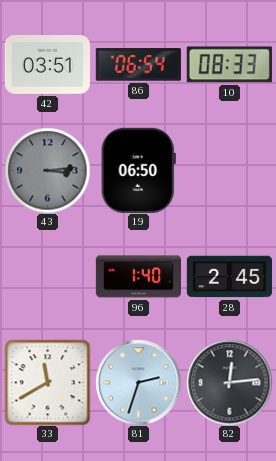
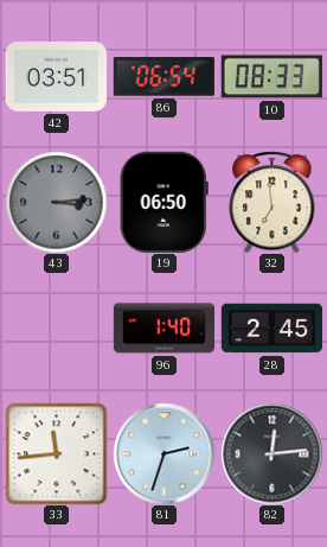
32: none -> 6:59 (272, 202)
33: 11:40 -> 11:44 (56, 453)
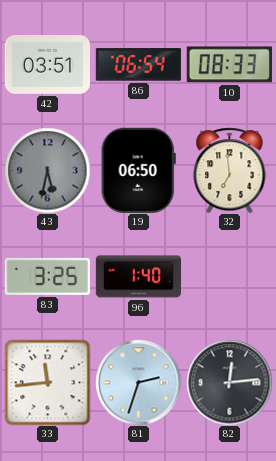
43: 3:14 -> 5:32 (47, 170)
83: none -> 3:25 (47, 276)
28: 2:45 -> none (271, 329)
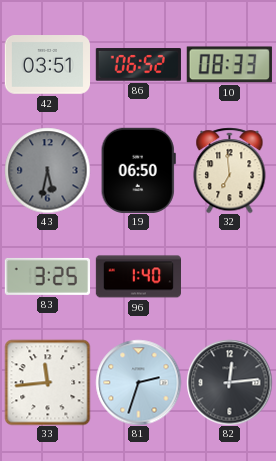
86: 06:54 -> 06:52 (138, 65)
